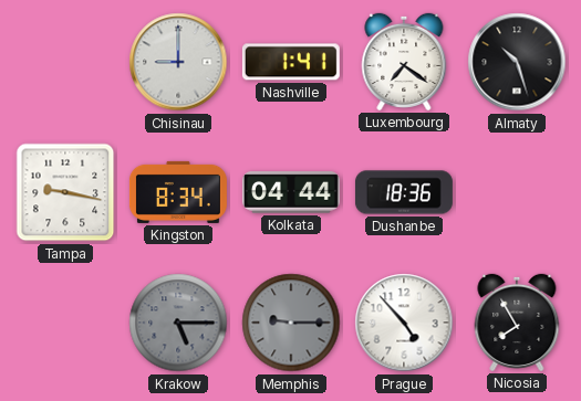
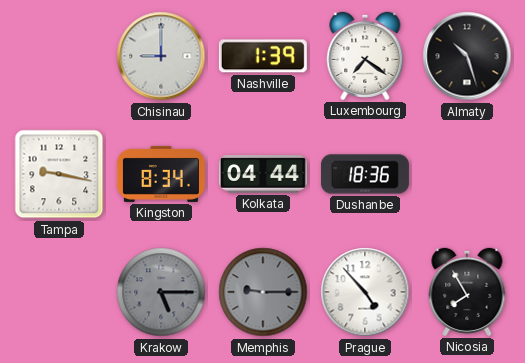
Nashville: 1:41 -> 1:39 (263, 56)
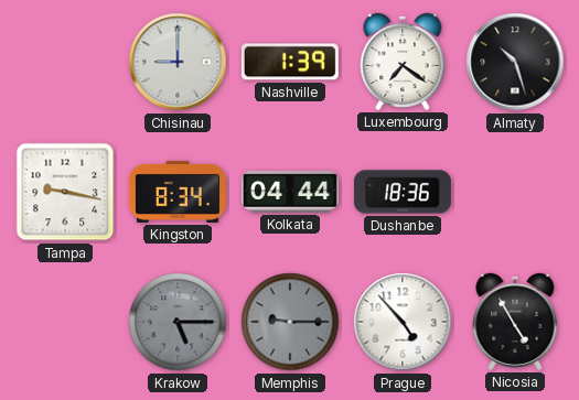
Nicosia: 7:55 -> 4:55 (515, 322)
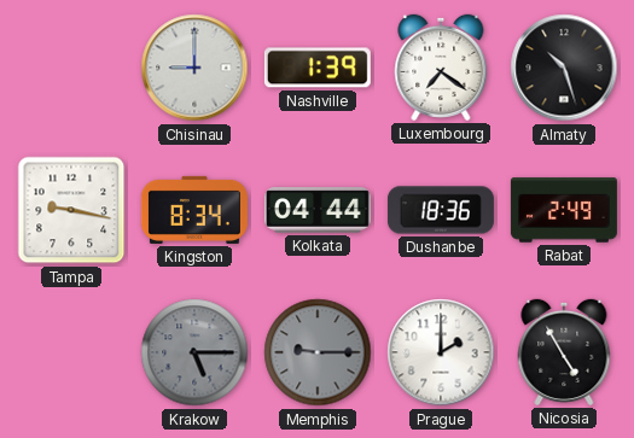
Rabat: none -> 2:49 (564, 210)
Prague: 4:53 -> 2:00 (441, 352)
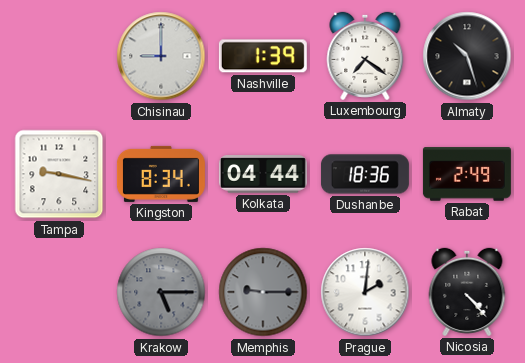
Prague: 2:00 -> 2:01 (365, 292)
Nicosia: 4:55 -> 4:23 (467, 292)
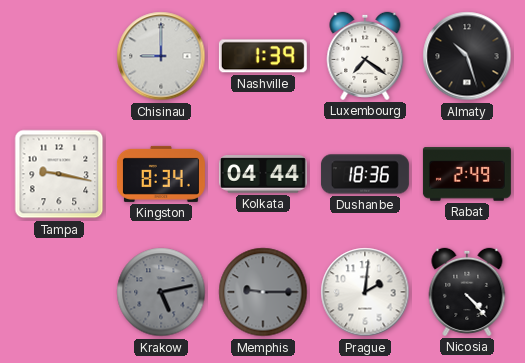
Krakow: 5:15 -> 5:13 (161, 292)
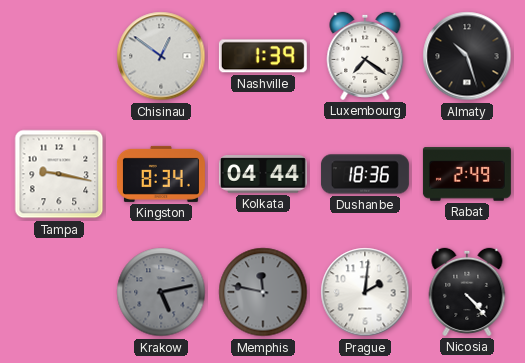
Chisinau: 9:00 -> 12:51 (161, 56)
Memphis: 9:15 -> 11:47 (263, 292)
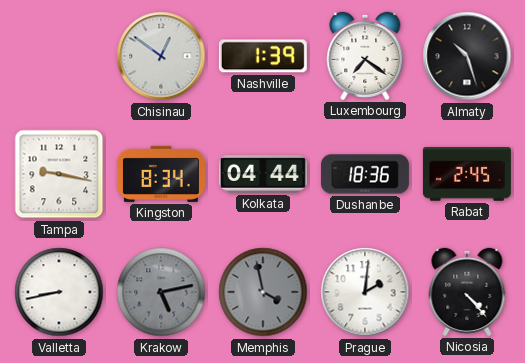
Rabat: 2:49 -> 2:45 (467, 174)
Valletta: none -> 8:43 (59, 292)
Memphis: 11:47 -> 3:58 (263, 292)
